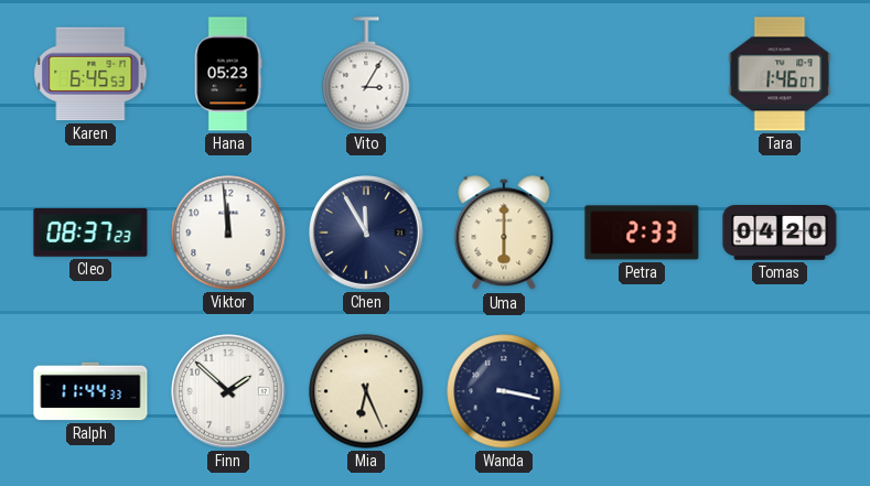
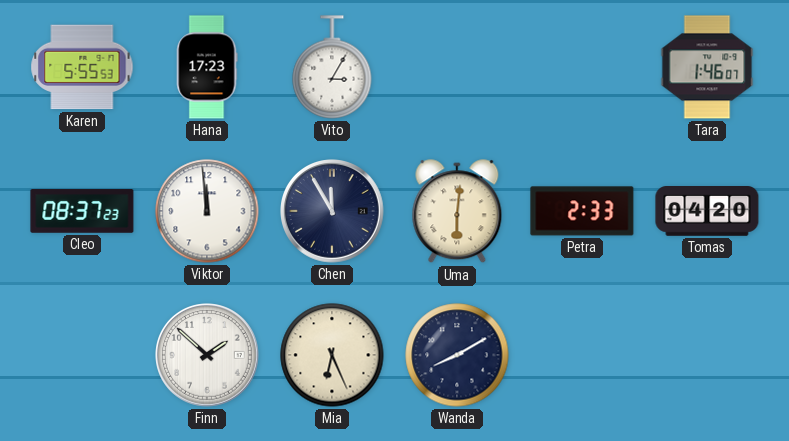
Karen: 6:45 -> 5:55 (82, 67)
Hana: 05:23 -> 17:23 (207, 67)
Uma: 6:00 -> 6:01 (457, 212)
Ralph: 11:44 -> none (90, 391)
Wanda: 3:17 -> 8:10 (457, 355)
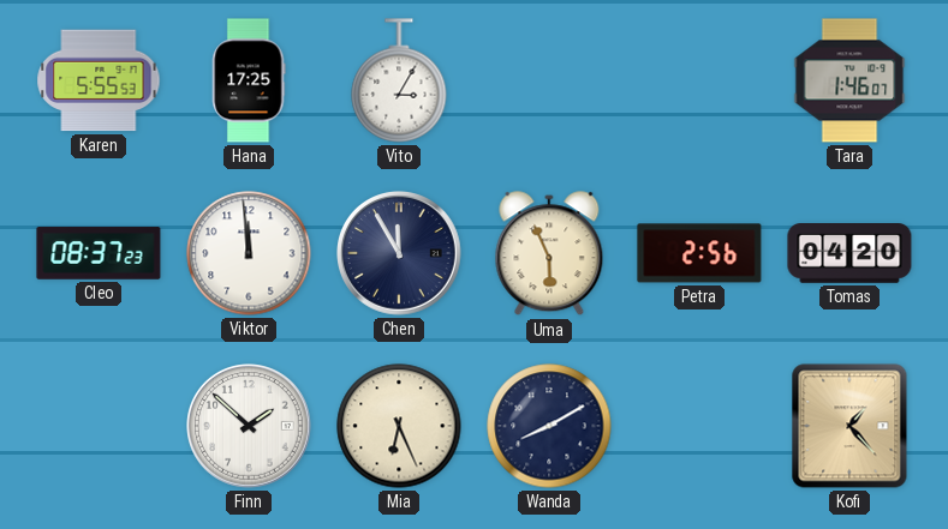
Hana: 17:23 -> 17:25 (249, 80)
Uma: 6:01 -> 5:56 (549, 254)
Petra: 2:33 -> 2:56 (699, 253)
Kofi: none -> 1:23 (849, 426)
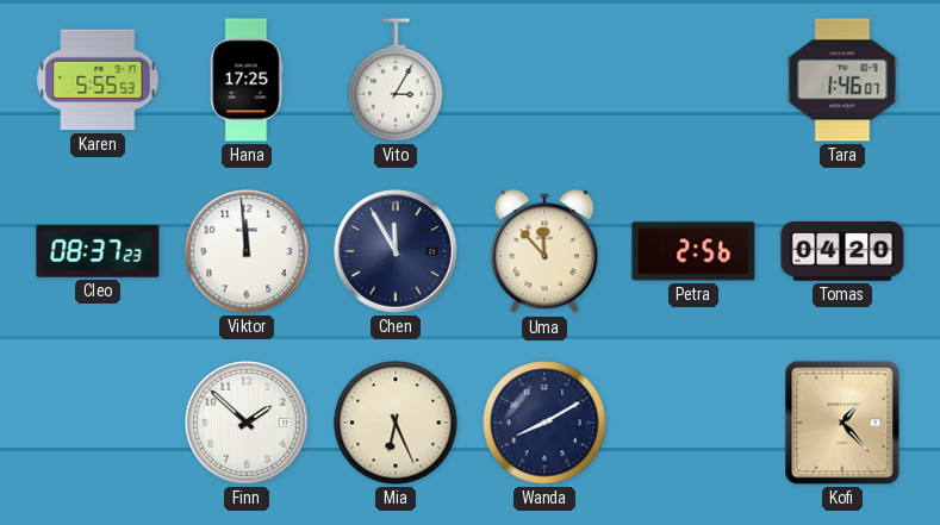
Uma: 5:56 -> 11:53 (544, 252)
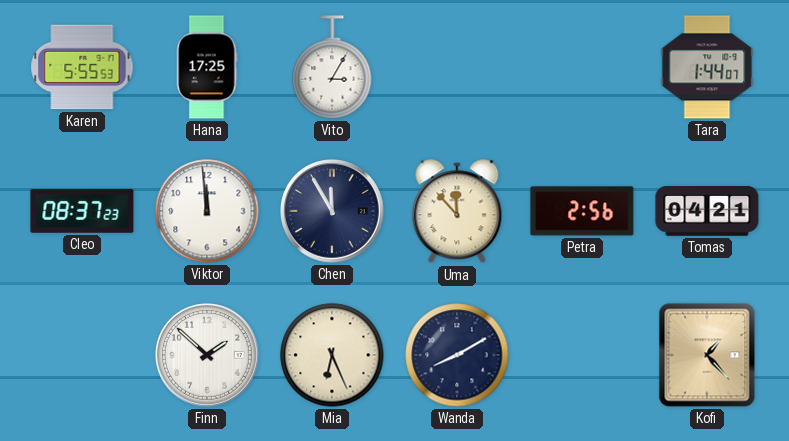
Tara: 1:46 -> 1:44 (707, 67)
Tomas: 04:20 -> 04:21 (707, 211)
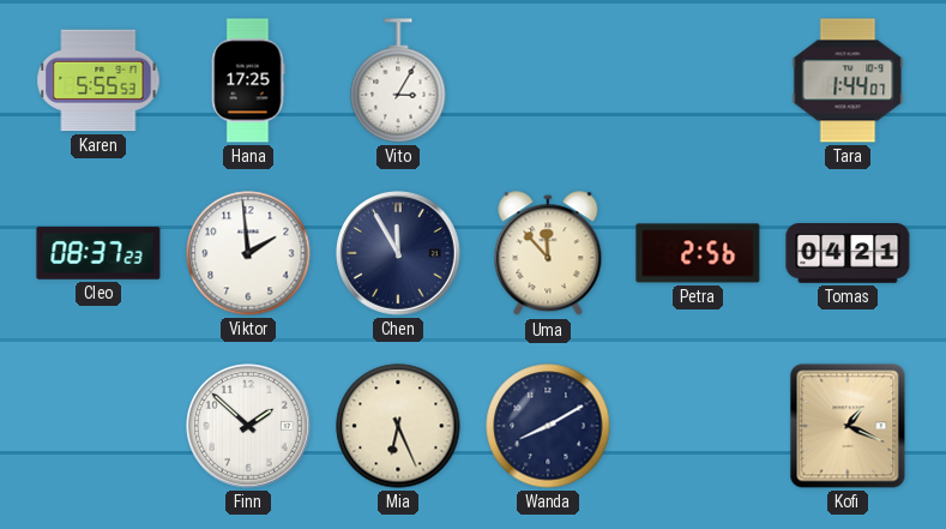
Viktor: 11:59 -> 1:59 (248, 253)
Kofi: 1:23 -> 1:19 (848, 426)
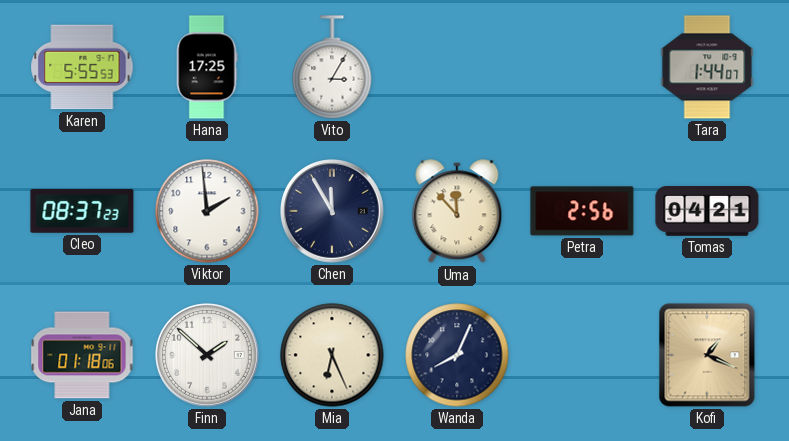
Jana: none -> 01:18 (82, 355)
Wanda: 8:10 -> 8:04 (457, 355)
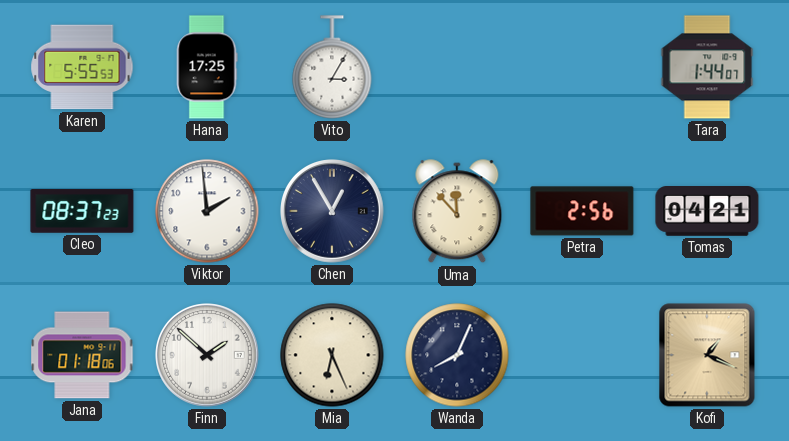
Chen: 11:55 -> 12:55 (333, 212)
